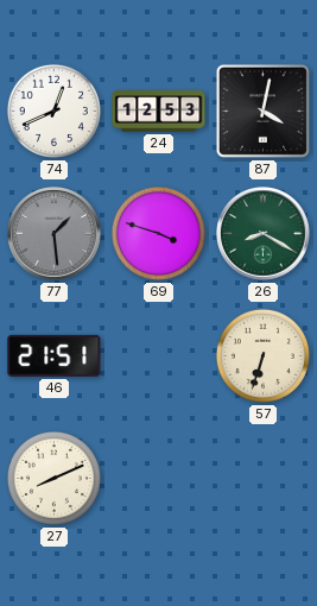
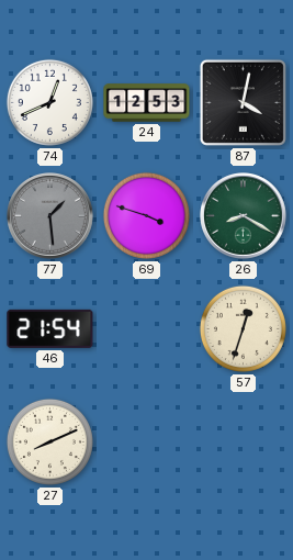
46: 21:51 -> 21:54 (50, 328)
57: 6:33 -> 12:33 (243, 328)
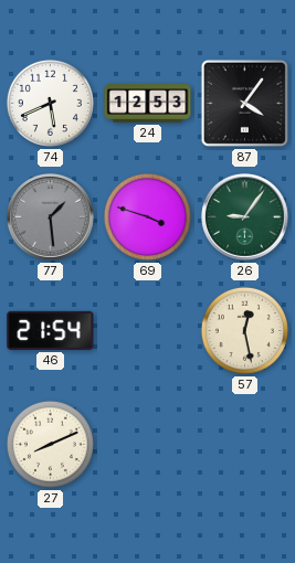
74: 12:41 -> 5:41 (50, 103)
87: 4:02 -> 4:06 (244, 103)
26: 8:20 -> 9:06 (245, 217)
57: 12:33 -> 12:28 (244, 330)
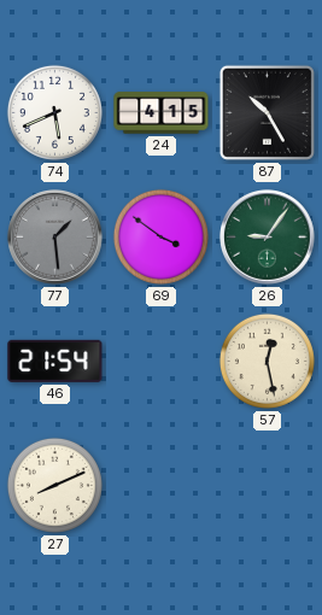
24: 12:53 -> 4:15 (162, 113)
87: 4:06 -> 10:25 (267, 112)
69: 3:48 -> 3:51 (160, 236)
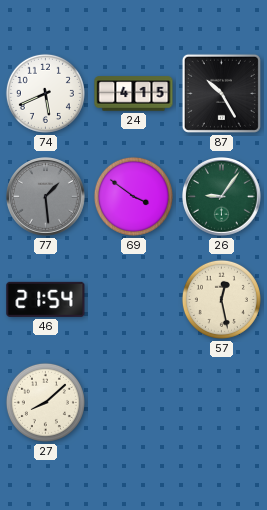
27: 8:11 -> 8:08 (45, 402)
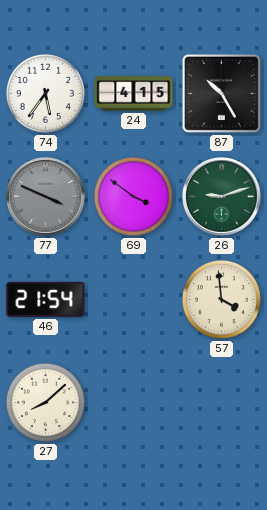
74: 5:41 -> 5:36 (45, 93)
77: 1:29 -> 3:49 (46, 197)
26: 9:06 -> 9:12 (222, 197)
57: 12:28 -> 3:59 (221, 299)
